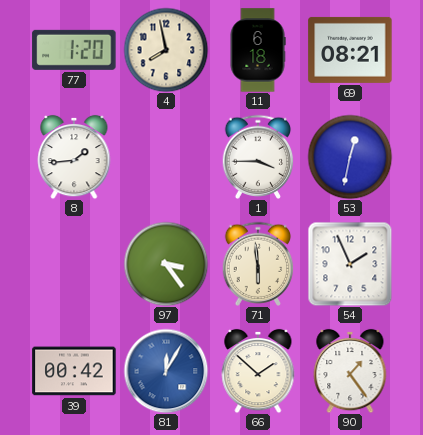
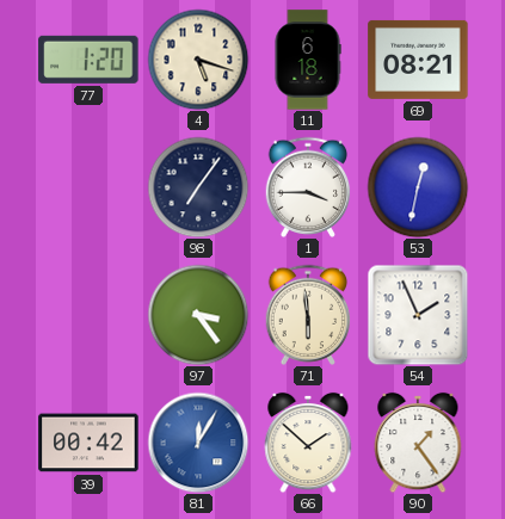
4: 7:58 -> 5:18 (198, 60)
8: 1:44 -> none (74, 157)
98: none -> 7:06 (198, 187)
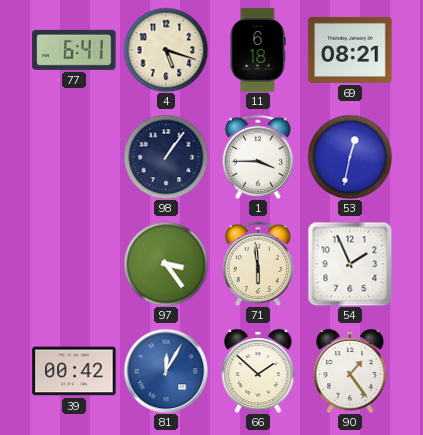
77: 1:20 -> 6:41 (74, 50)
98: 7:06 -> 1:06 (166, 157)
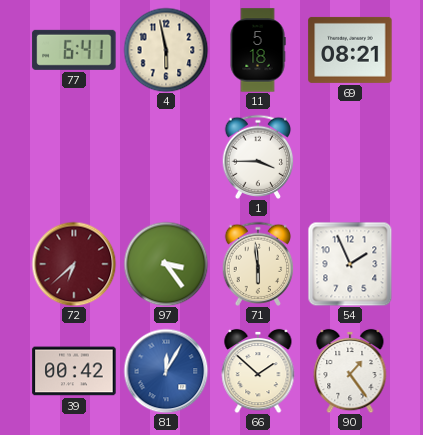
4: 5:18 -> 5:58 (166, 50)
11: 6:18 -> 5:18 (258, 50)
98: 1:06 -> none (166, 157)
53: 12:32 -> none (350, 157)
72: none -> 6:38 (74, 264)
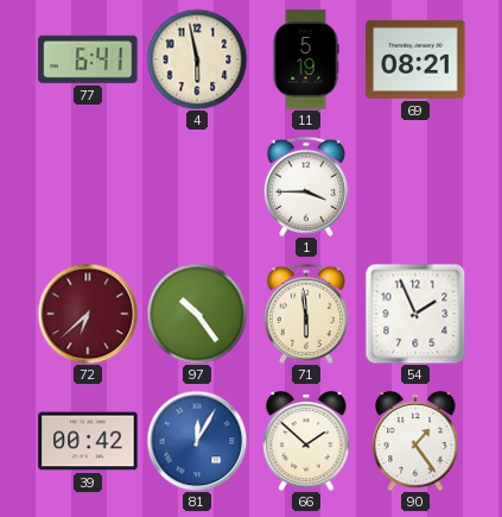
11: 5:18 -> 5:19 (306, 59)
97: 3:24 -> 10:24 (197, 314)
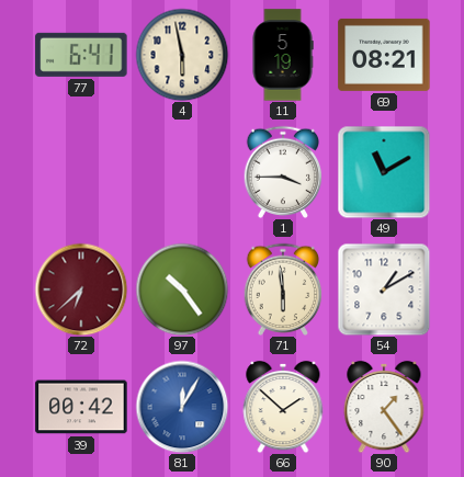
49: none -> 11:10 (384, 172)
54: 1:56 -> 1:10 (384, 289)
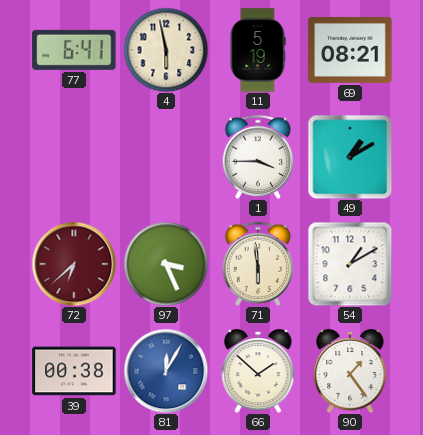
49: 11:10 -> 1:10 (350, 157)
97: 10:24 -> 3:26 (166, 264)
39: 00:42 -> 00:38 (74, 371)
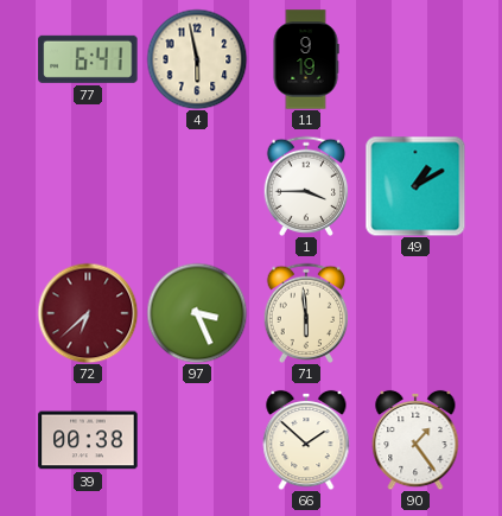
11: 5:19 -> 9:19 (306, 59)
69: 08:21 -> none (350, 50)
54: 1:10 -> none (350, 264)
81: 12:05 -> none (166, 371)
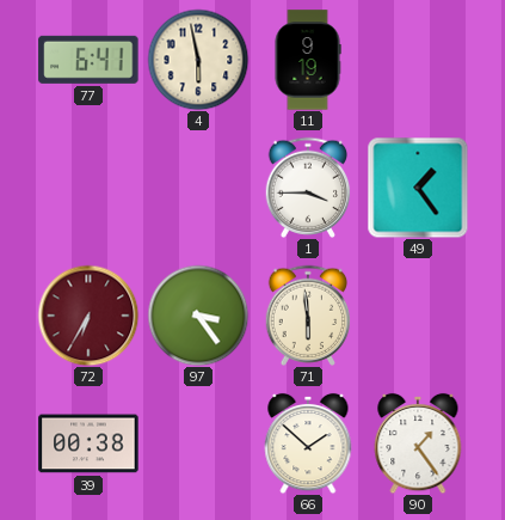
49: 1:10 -> 1:24 (418, 188)
72: 6:38 -> 6:35 (88, 316)
97: 3:26 -> 3:24 (198, 316)
